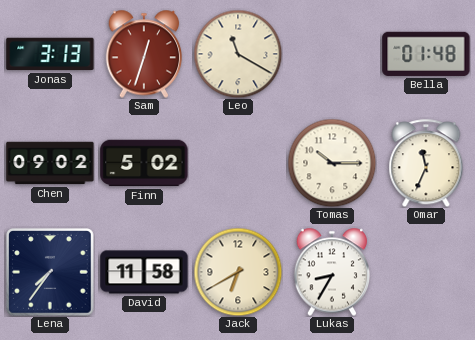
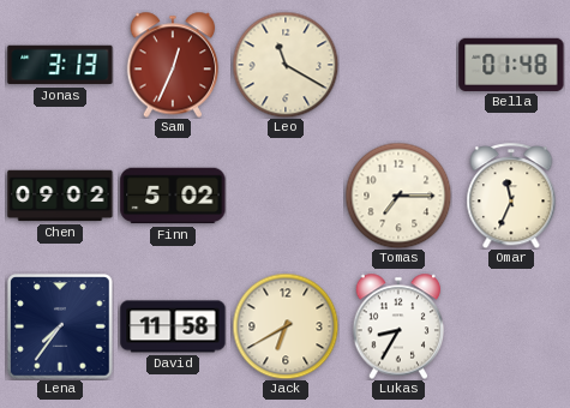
Sam: 12:33 -> 12:34 (173, 65)
Tomas: 10:15 -> 7:15 (398, 196)
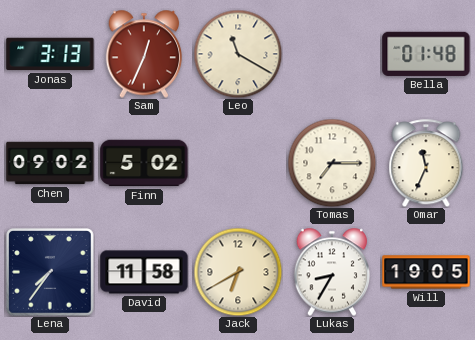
Will: none -> 19:05 (426, 272)
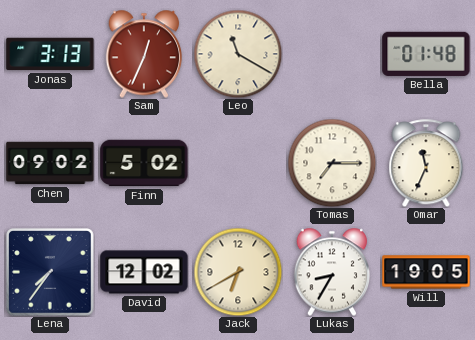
David: 11:58 -> 12:02 (144, 272)
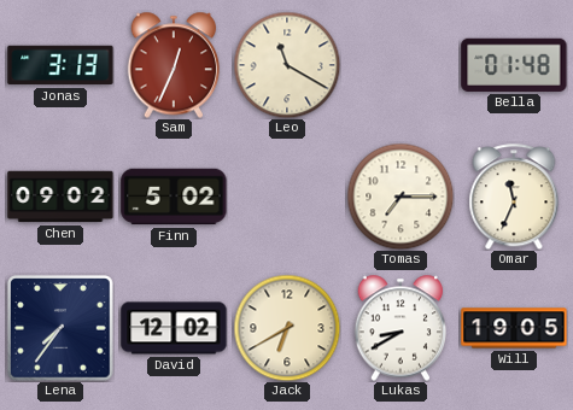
Lukas: 8:35 -> 8:40 (400, 328)
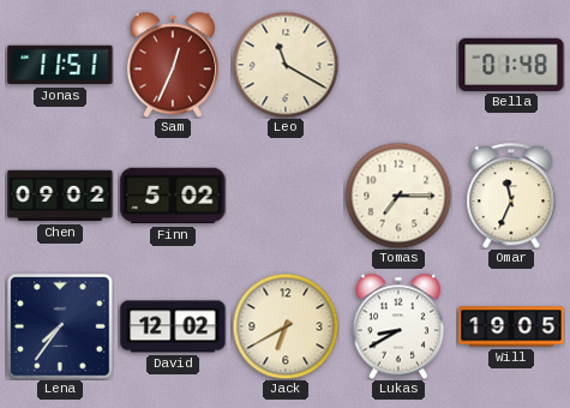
Jonas: 3:13 -> 11:51 (60, 65)
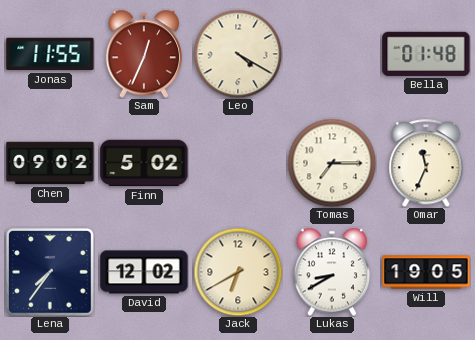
Jonas: 11:51 -> 11:55 (50, 54)
Leo: 11:20 -> 4:20 (238, 54)
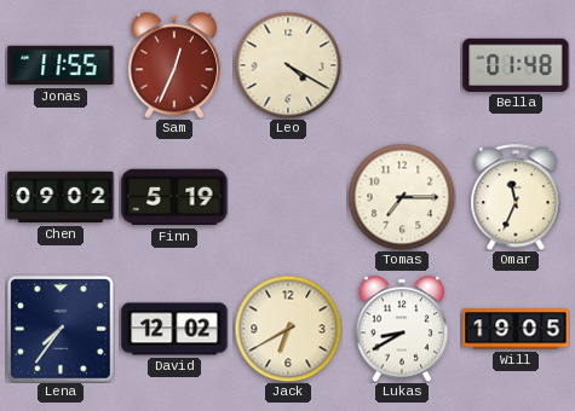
Finn: 5:02 -> 5:19 (174, 197)
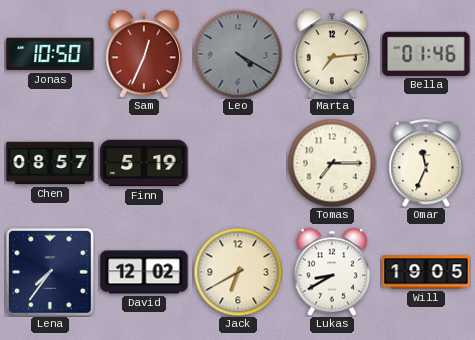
Jonas: 11:55 -> 10:50 (50, 54)
Leo dial: cream -> grey (238, 54)
Marta: none -> 7:14 (332, 54)
Bella: 01:48 -> 01:46 (426, 54)
Chen: 09:02 -> 08:57 (50, 163)
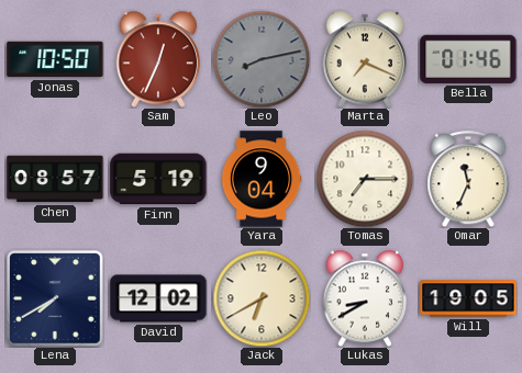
Leo: 4:20 -> 8:13 (262, 59)
Marta: 7:14 -> 7:19 (365, 59)
Yara: none -> 9:04 (262, 179)
Lena: 7:36 -> 7:40 (55, 298)
